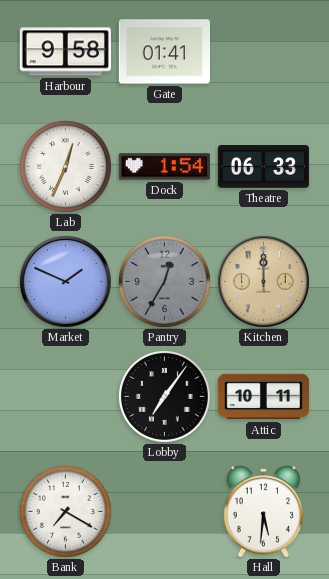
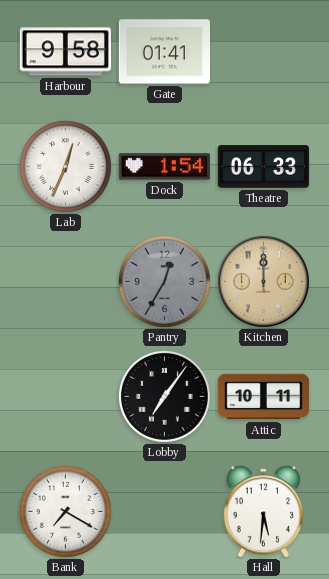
Market: 1:49 -> none (65, 281)
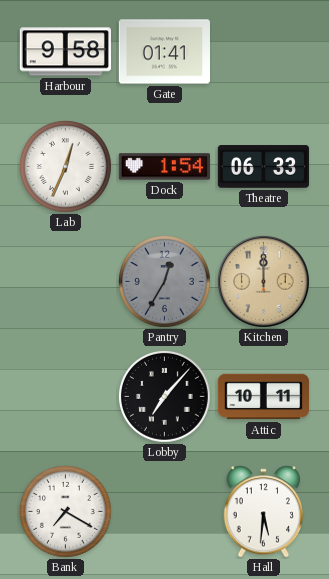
Lobby: 7:06 -> 7:07 (164, 396)
